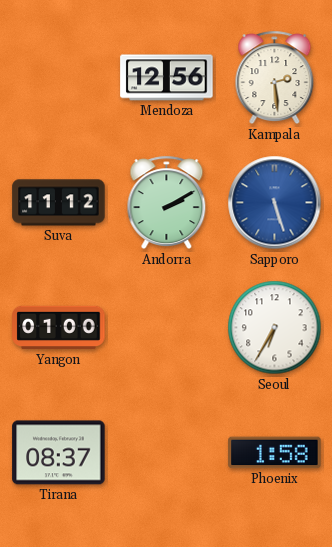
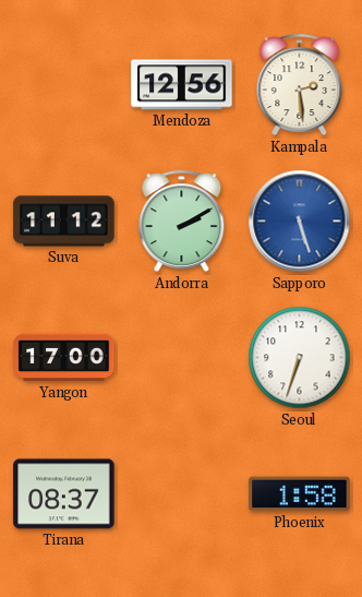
Yangon: 01:00 -> 17:00 (64, 358)
Seoul: 6:35 -> 6:33 (300, 358)
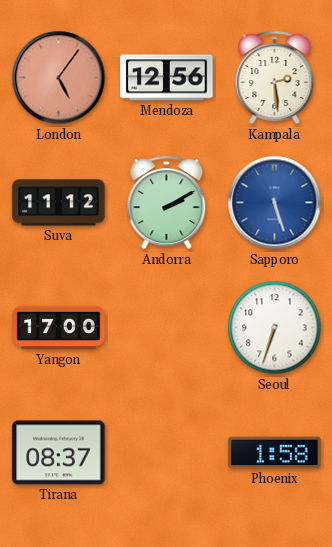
London: none -> 5:06 (59, 78)
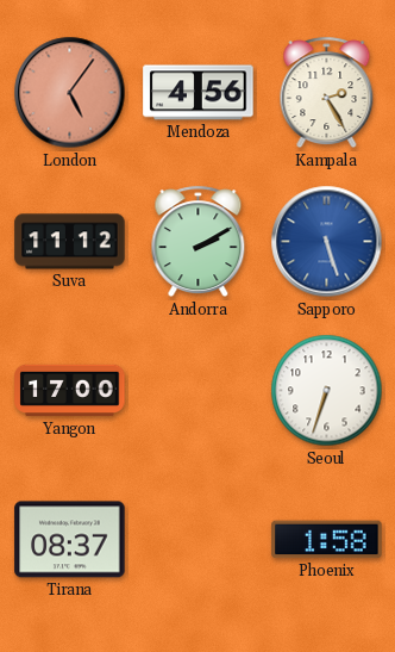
Mendoza: 12:56 -> 4:56 (199, 93)
Kampala: 2:29 -> 2:25 (327, 93)
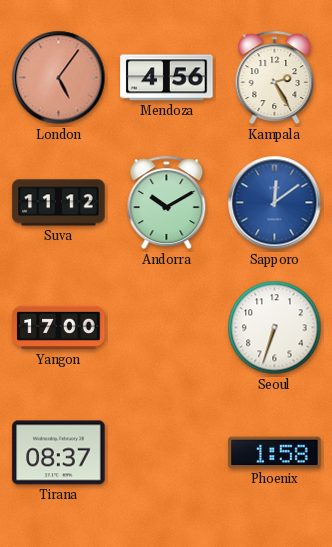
Andorra: 2:10 -> 10:10 (167, 203)
Sapporo: 5:27 -> 12:09 (275, 203)
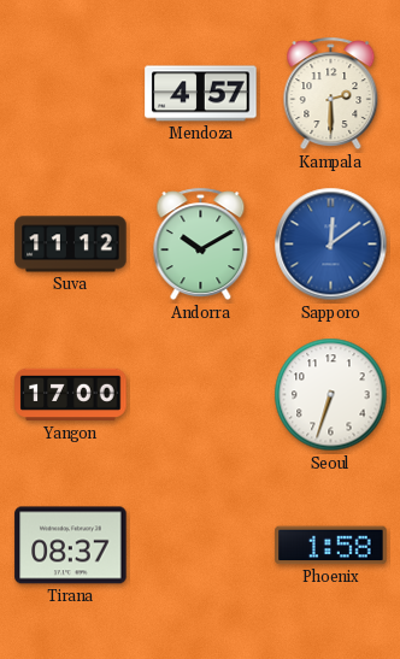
London: 5:06 -> none (59, 78)
Mendoza: 4:56 -> 4:57 (201, 94)
Kampala: 2:25 -> 2:30 (331, 94)
